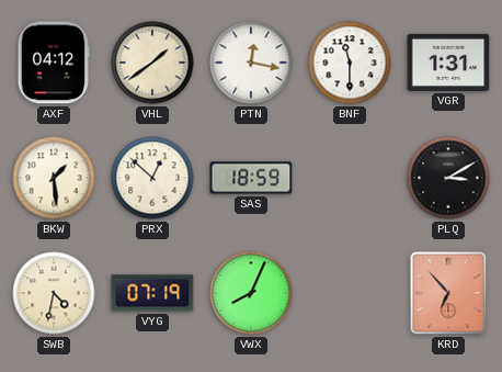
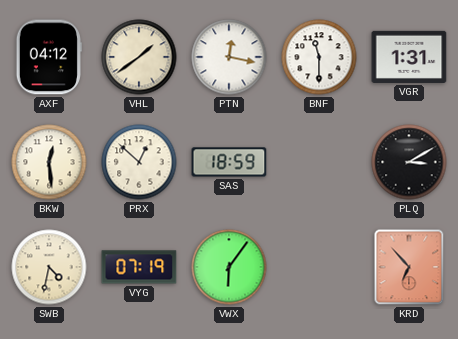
BKW: 1:29 -> 12:29 (49, 162)
VWX: 8:04 -> 6:06 (229, 267)
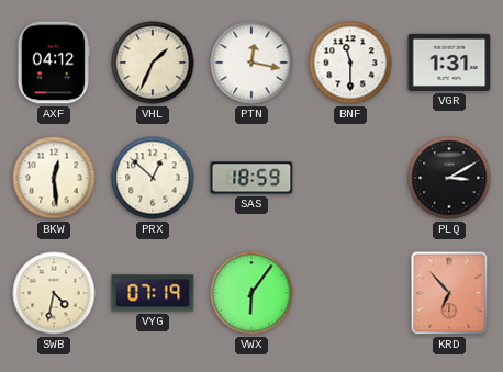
VHL: 1:39 -> 1:34 (153, 63)
